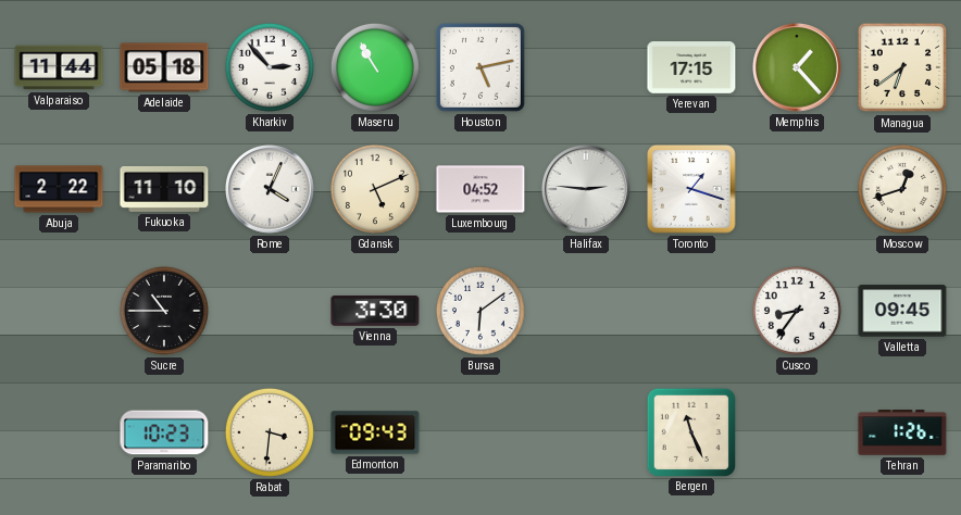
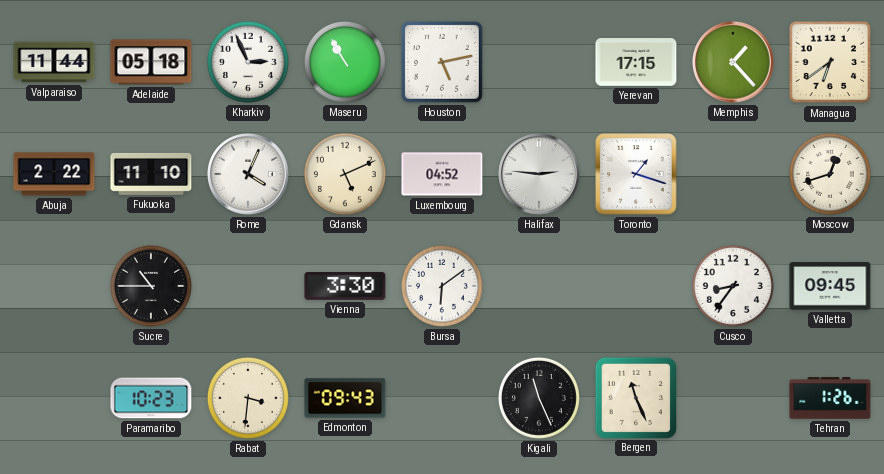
Kharkiv: 2:53 -> 2:56 (248, 62)
Kigali: none -> 11:26 (539, 398)
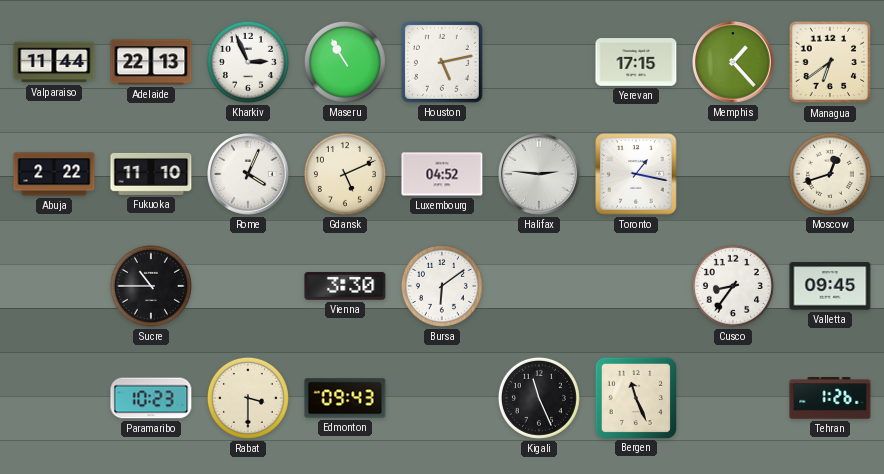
Adelaide: 05:18 -> 22:13 (151, 62)
Toronto: 1:18 -> 1:17 (636, 174)
Rabat: 3:31 -> 3:30 (248, 398)
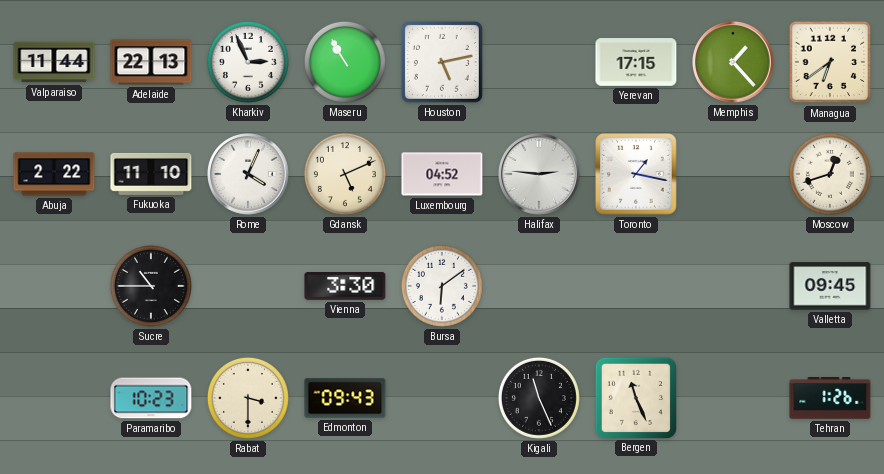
Cusco: 8:36 -> none (733, 286)
